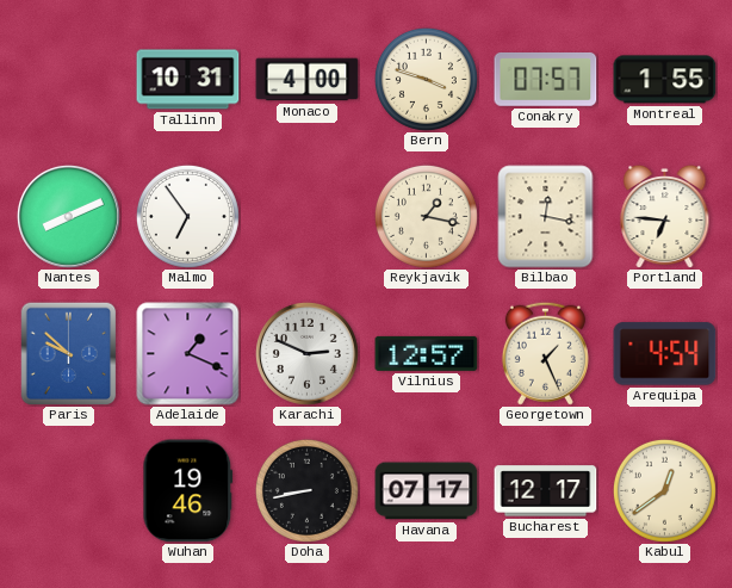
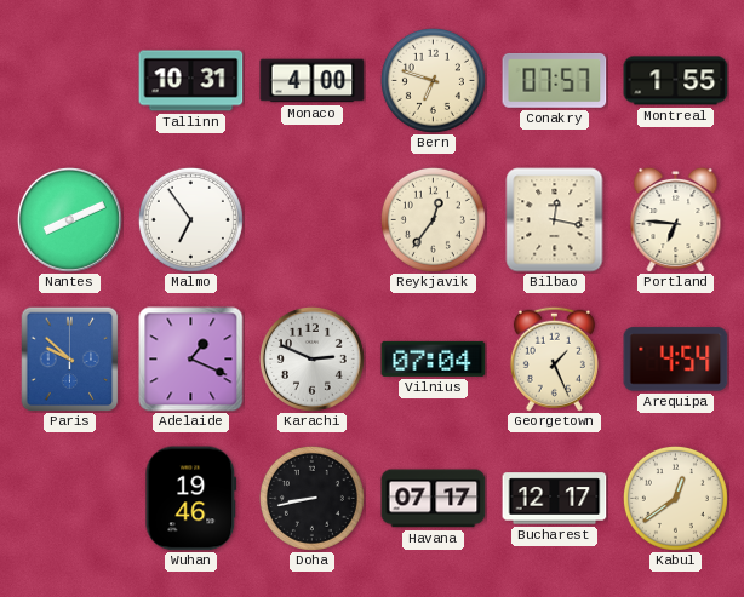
Bern: 3:48 -> 6:48 (433, 80)
Reykjavik: 1:17 -> 12:36 (433, 219)
Vilnius: 12:57 -> 07:04 (434, 358)
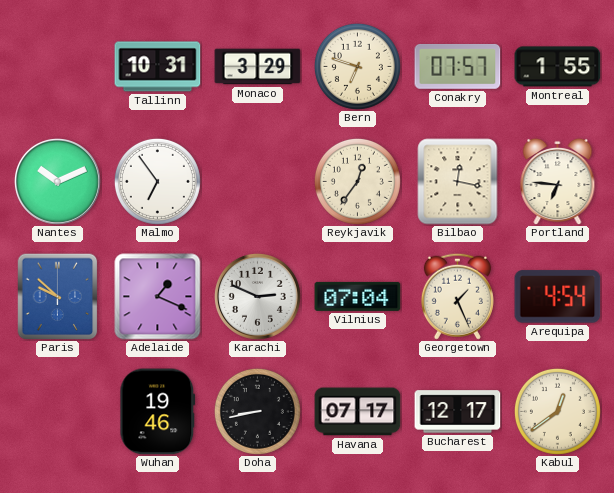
Monaco: 4:00 -> 3:29 (258, 67)
Nantes: 8:11 -> 10:11 (57, 181)
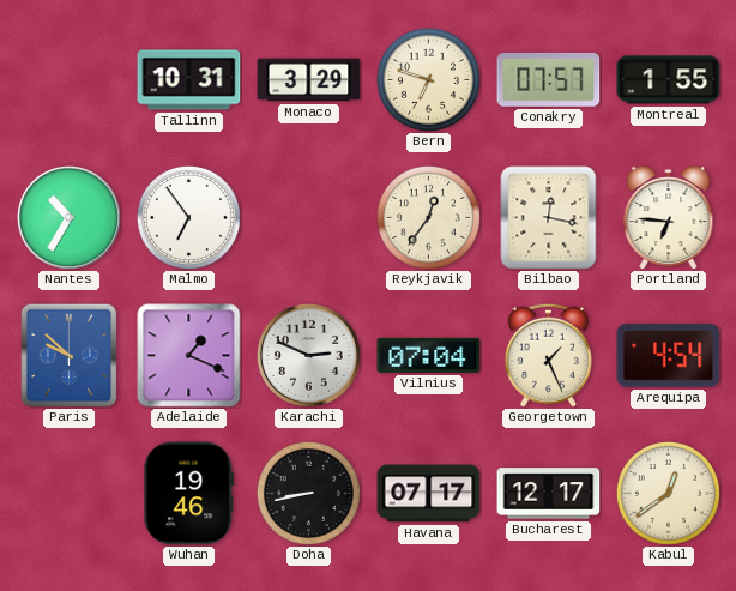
Nantes: 10:11 -> 10:35 (68, 217)
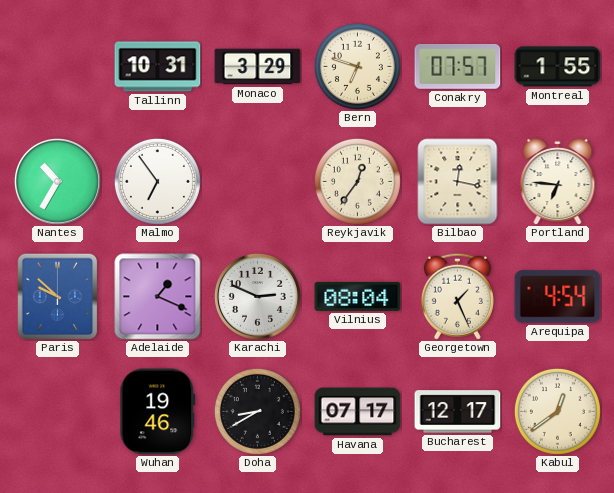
Vilnius: 07:04 -> 08:04 (358, 296)
Doha: 8:43 -> 8:40 (257, 411)
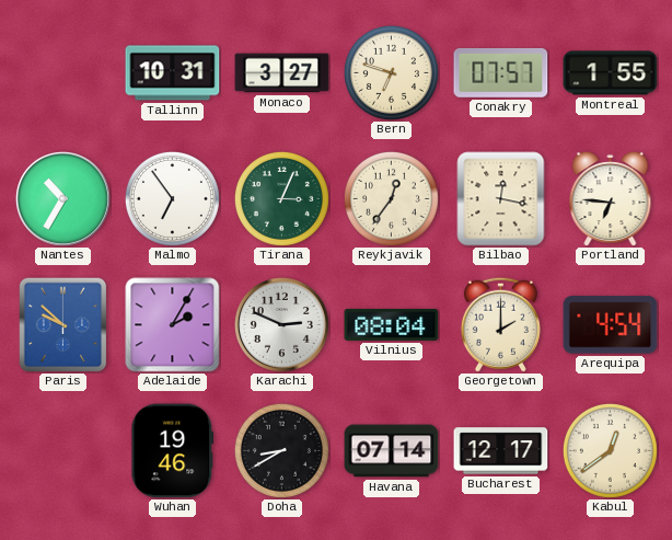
Monaco: 3:29 -> 3:27 (282, 73)
Tirana: none -> 3:04 (281, 198)
Adelaide: 1:19 -> 2:05 (173, 325)
Georgetown: 1:26 -> 2:00 (500, 324)
Havana: 07:17 -> 07:14 (392, 451)
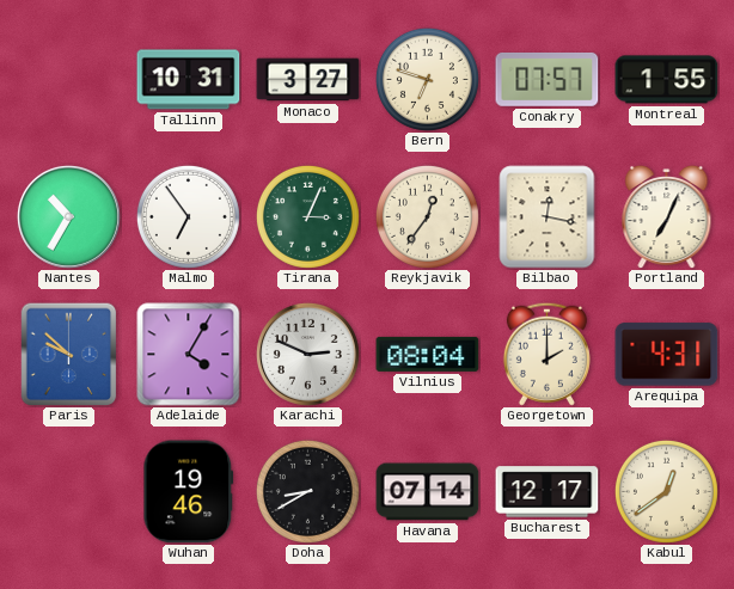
Portland: 6:46 -> 7:04 (667, 216)
Adelaide: 2:05 -> 4:05 (189, 355)
Arequipa: 4:54 -> 4:31 (667, 355)
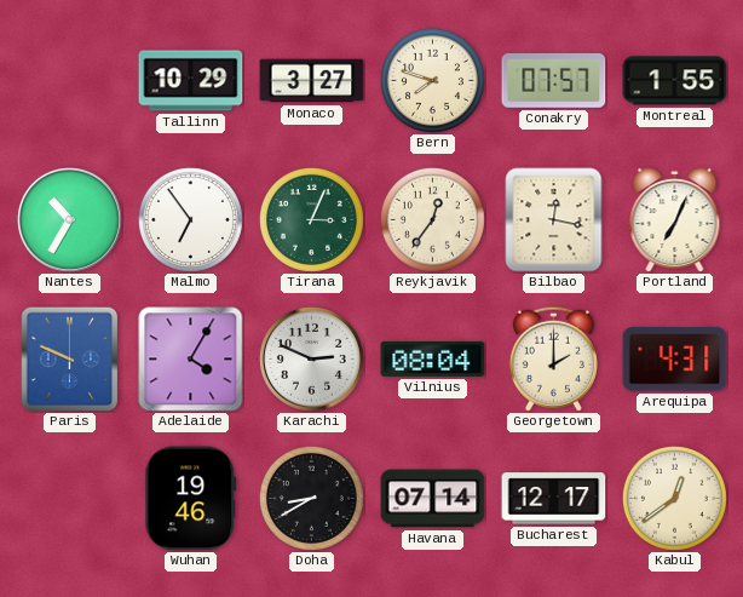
Tallinn: 10:31 -> 10:29 (191, 81)
Bern: 6:48 -> 7:48 (432, 80)
Paris: 9:52 -> 9:49 (70, 358)
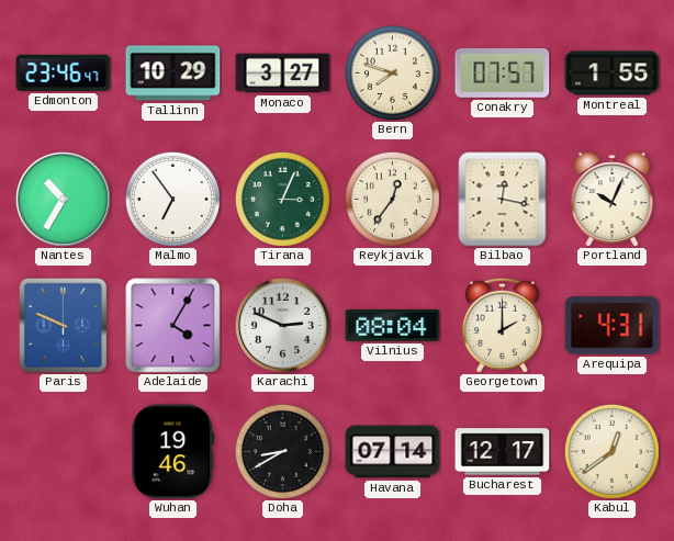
Edmonton: none -> 23:46 (64, 72)
Portland: 7:04 -> 10:04 (613, 199)
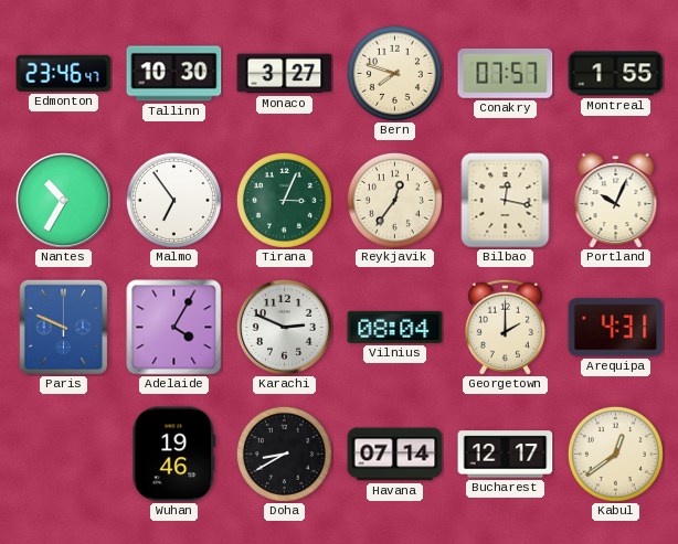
Tallinn: 10:29 -> 10:30 (174, 74)
